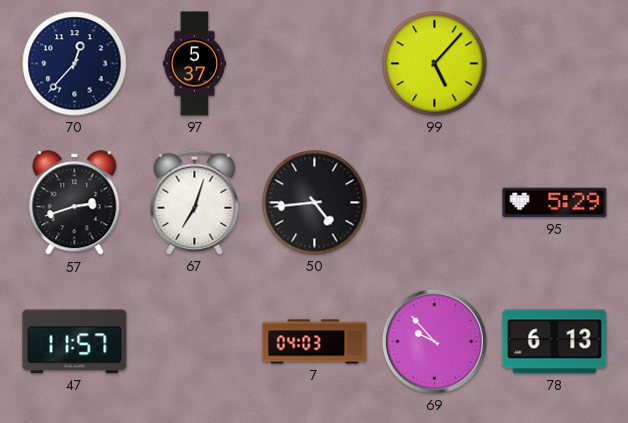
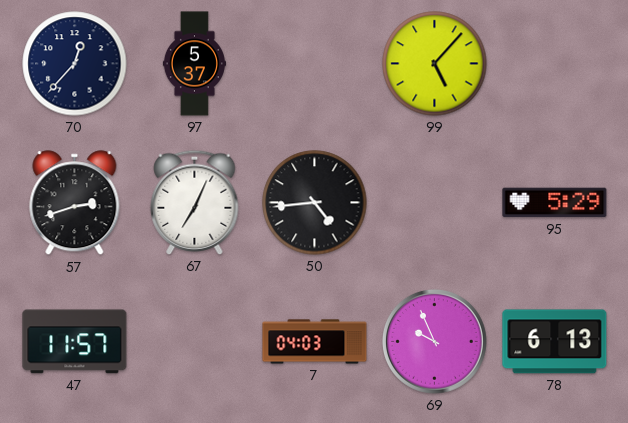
67: 7:03 -> 7:04 (195, 202)
69: 9:53 -> 9:56 (434, 341)
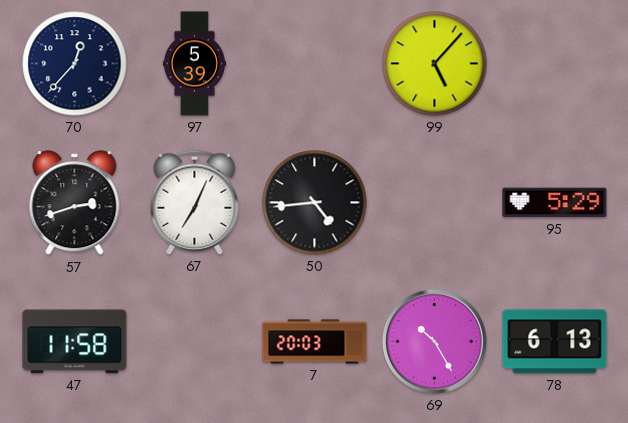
97: 5:37 -> 5:39 (194, 64)
47: 11:57 -> 11:58 (75, 342)
7: 04:03 -> 20:03 (315, 342)
69: 9:56 -> 10:25 (434, 341)
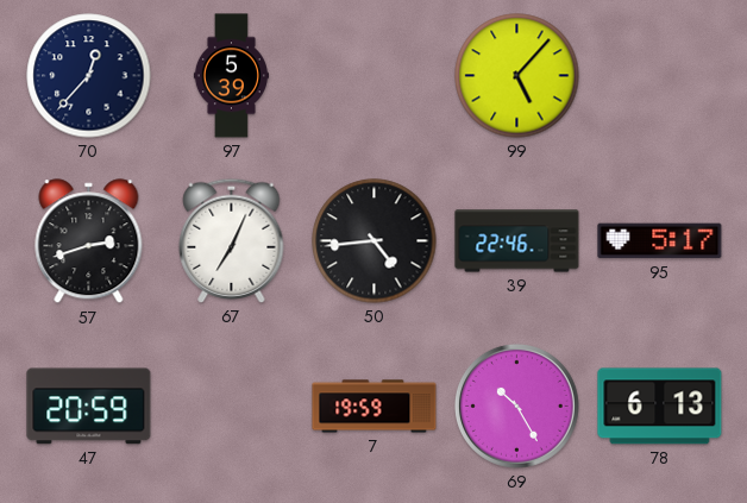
39: none -> 22:46 (517, 241)
95: 5:29 -> 5:17 (660, 241)
47: 11:58 -> 20:59 (89, 407)
7: 20:03 -> 19:59 (375, 407)
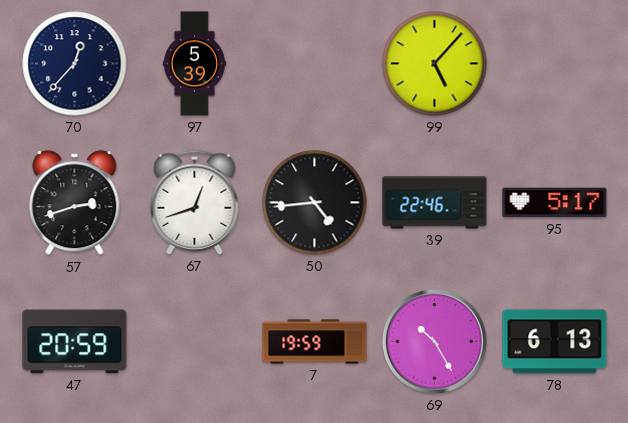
67: 7:04 -> 12:42 (195, 202)
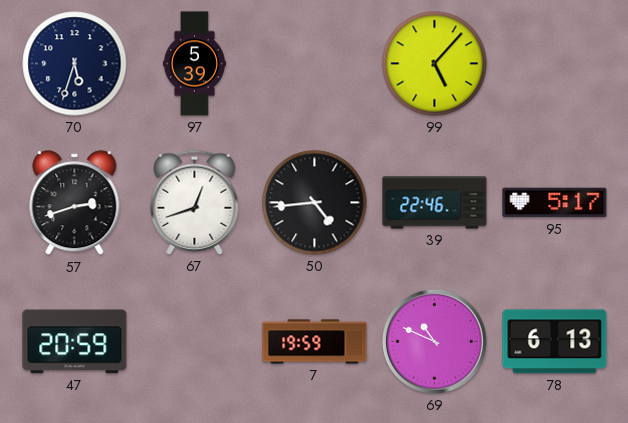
70: 12:37 -> 5:33 (75, 64)
69: 10:25 -> 10:49 (434, 341)
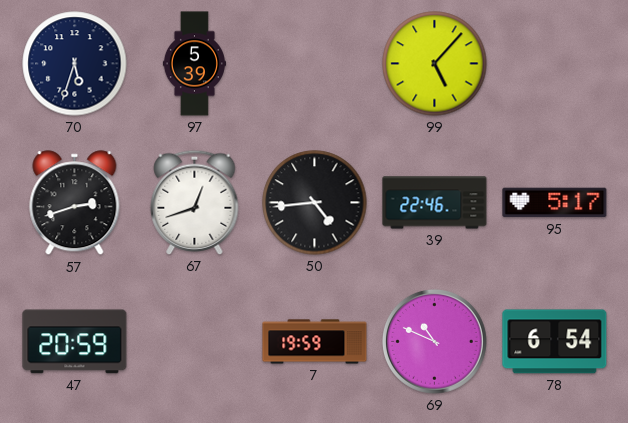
78: 6:13 -> 6:54 (555, 342)
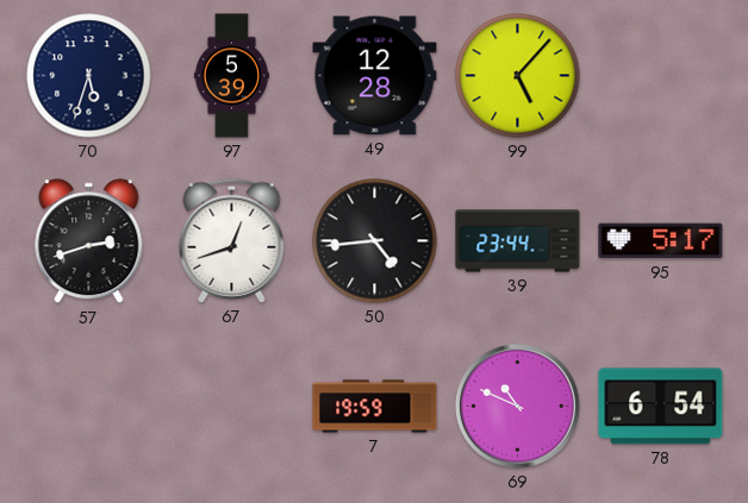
49: none -> 12:28 (375, 76)
39: 22:46 -> 23:44 (518, 241)
47: 20:59 -> none (75, 342)
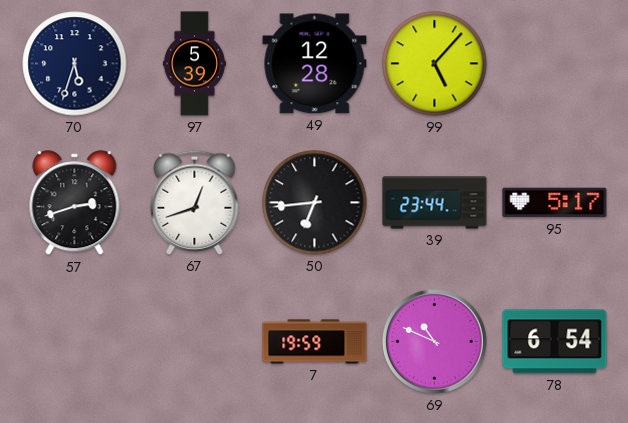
50: 4:44 -> 6:44 (315, 203)
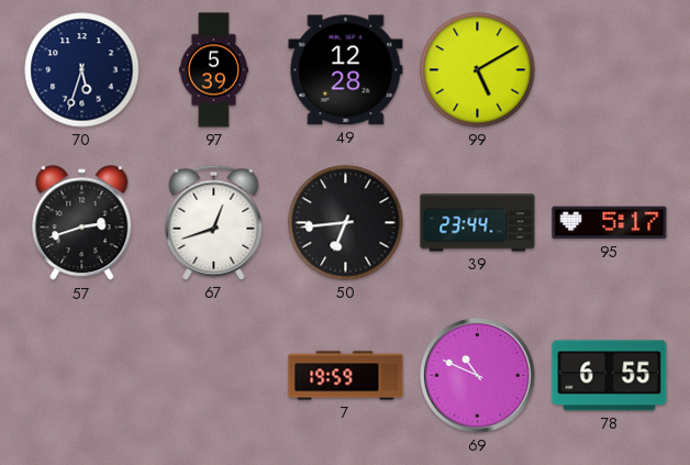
99: 5:07 -> 5:10 (478, 70)
78: 6:54 -> 6:55 (610, 376)
